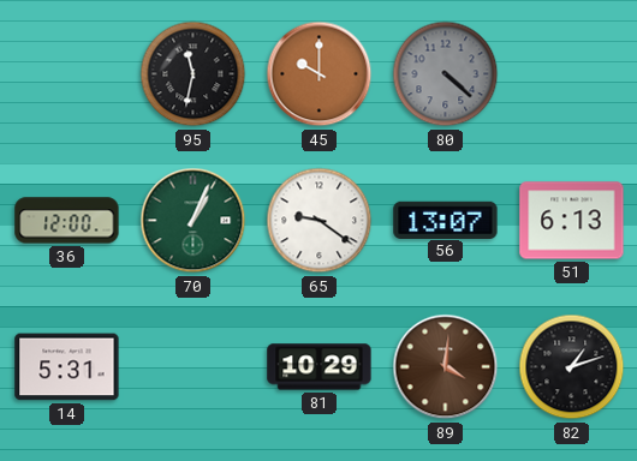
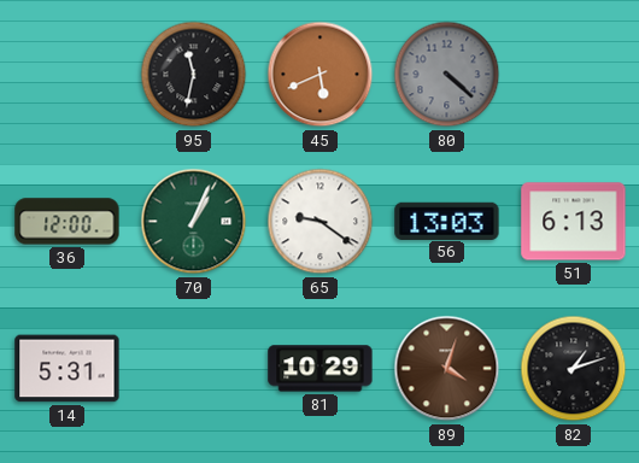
45: 10:00 -> 5:41 (321, 75)
56: 13:07 -> 13:03 (447, 221)
89: 4:01 -> 4:03 (447, 369)
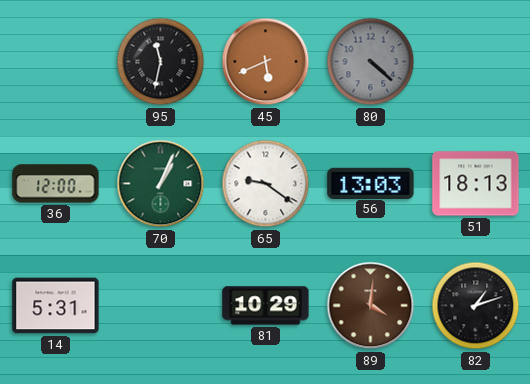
51: 6:13 -> 18:13 (476, 184)
89: 4:03 -> 4:01 (371, 306)
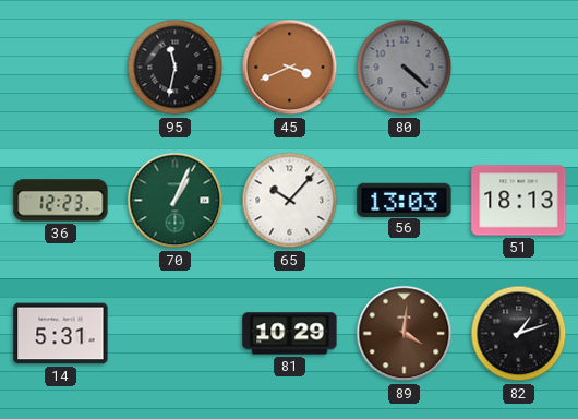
45: 5:41 -> 3:41 (290, 68)
36: 12:00 -> 12:23 (61, 201)
65: 9:21 -> 10:07 (290, 201)
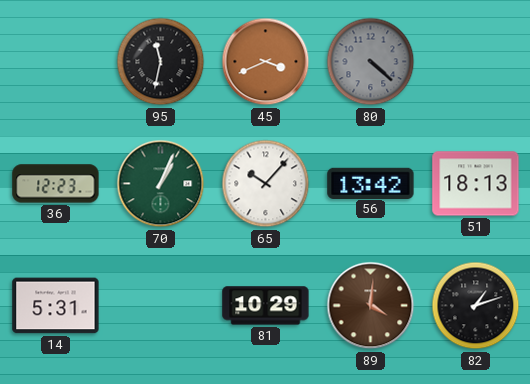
56: 13:03 -> 13:42 (371, 183)
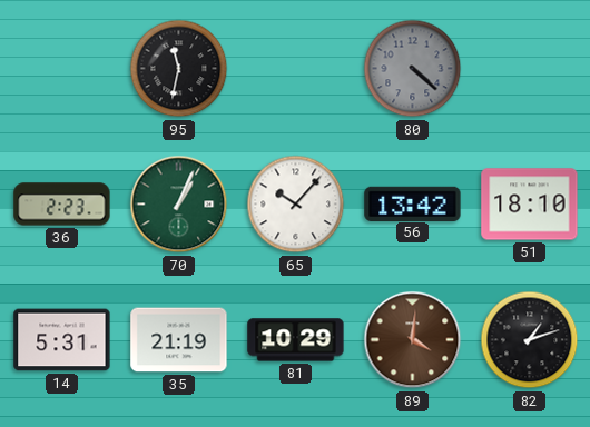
45: 3:41 -> none (266, 62)
36: 12:23 -> 2:23 (62, 205)
51: 18:13 -> 18:10 (530, 205)
35: none -> 21:19 (179, 340)
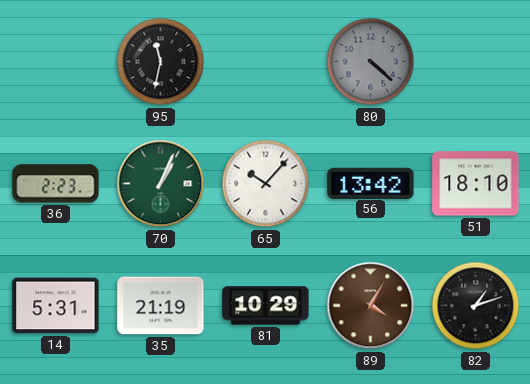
89: 4:01 -> 4:05 (371, 306)
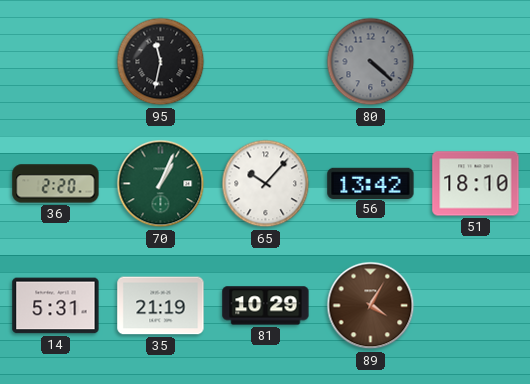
36: 2:23 -> 2:20 (56, 184)
82: 1:12 -> none (476, 306)
